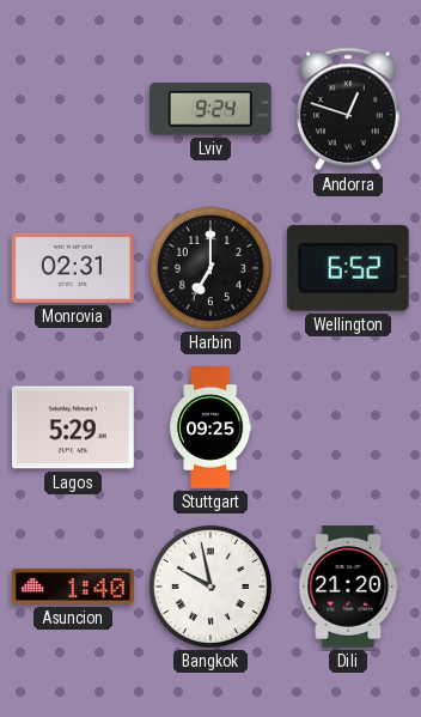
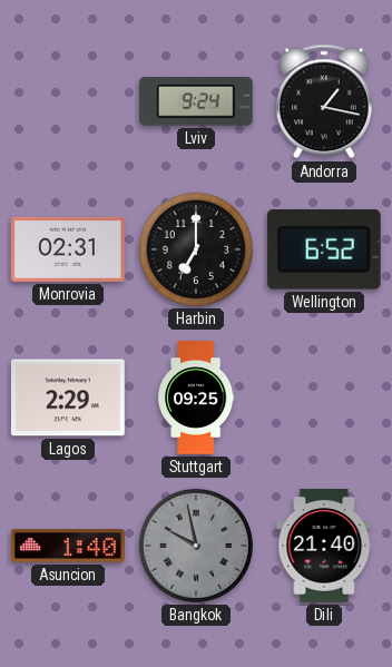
Andorra: 12:48 -> 1:17 (325, 101)
Lagos: 5:29 -> 2:29 (68, 398)
Bangkok dial: white -> grey (196, 546)
Dili: 21:20 -> 21:40 (324, 547)
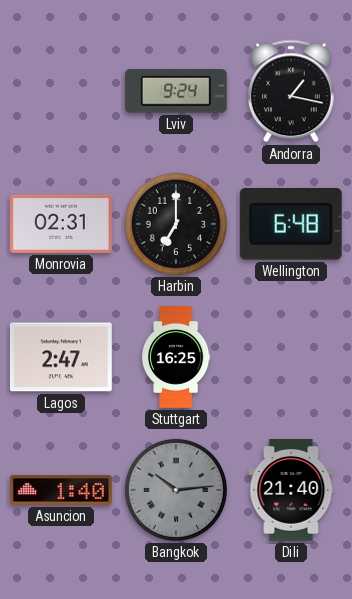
Wellington: 6:52 -> 6:48 (291, 224)
Lagos: 2:29 -> 2:47 (61, 357)
Stuttgart: 09:25 -> 16:25 (176, 357)
Bangkok: 9:58 -> 10:14 (176, 490)
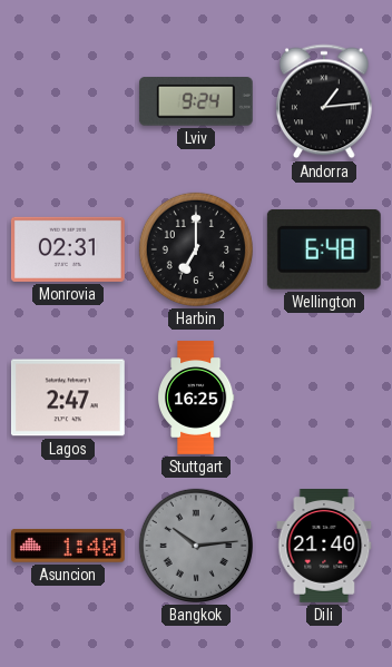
Andorra: 1:17 -> 1:14 (325, 101)
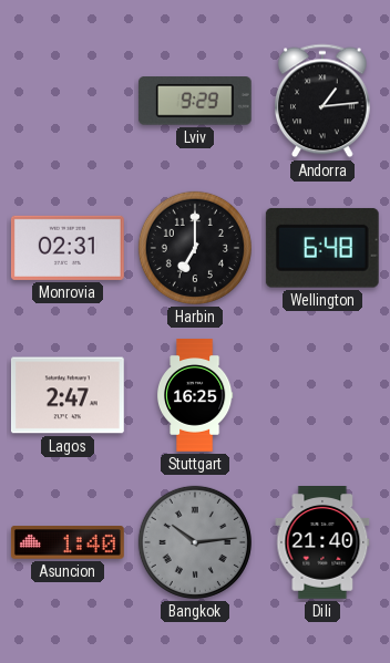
Lviv: 9:24 -> 9:29 (195, 101)
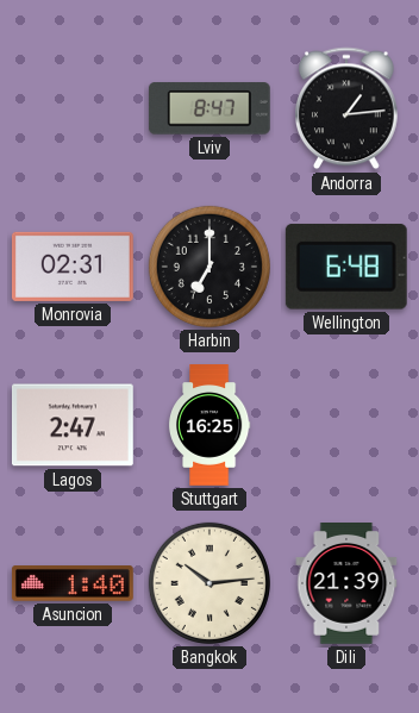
Lviv: 9:29 -> 8:47 (209, 108)
Bangkok dial: grey -> cream (209, 583)
Dili: 21:40 -> 21:39 (346, 584)
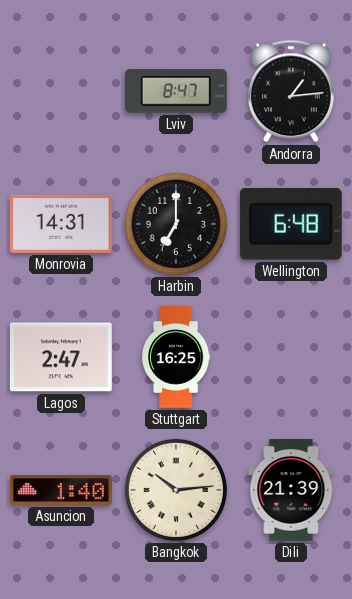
Monrovia: 02:31 -> 14:31 (61, 224)
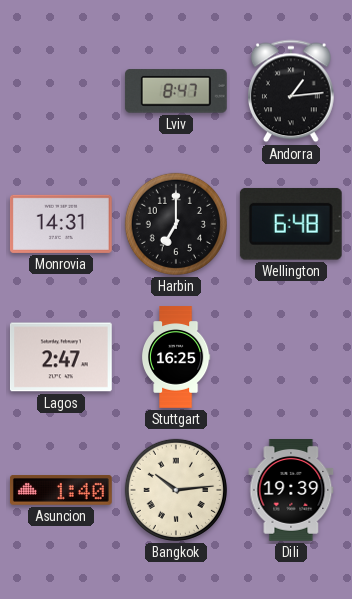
Dili: 21:39 -> 19:39 (291, 491)
